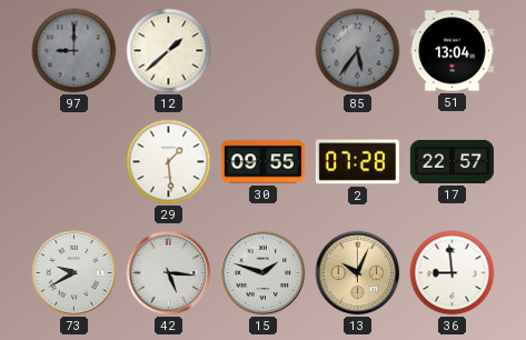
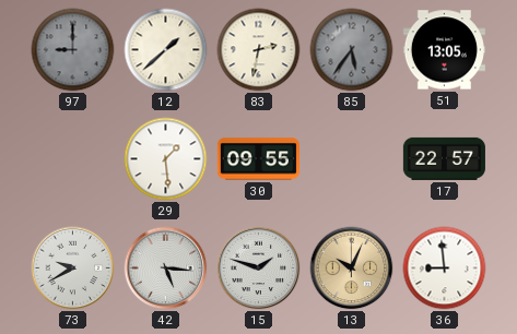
83: none -> 2:32 (259, 50)
51: 13:04 -> 13:05 (444, 50)
2: 07:28 -> none (357, 162)
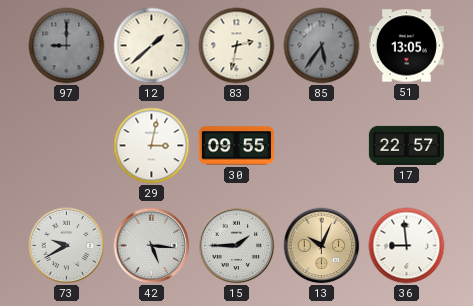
29: 1:29 -> 3:02 (152, 146)
15: 1:48 -> 1:45 (237, 246)
